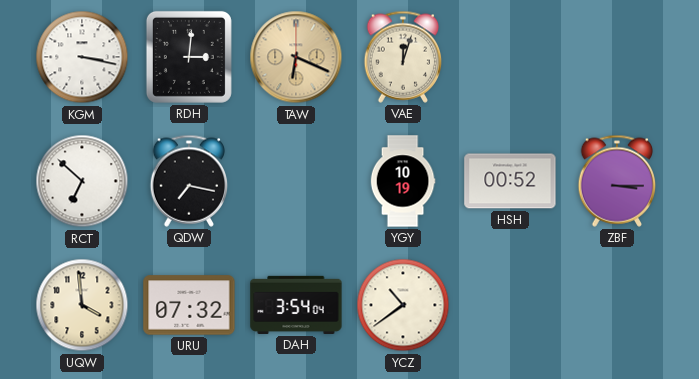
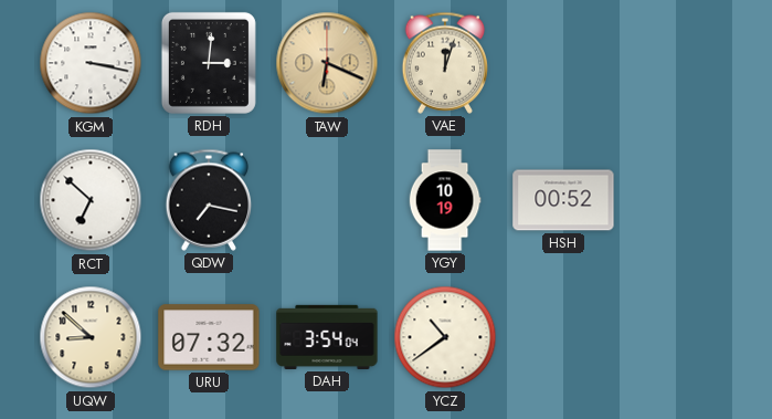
ZBF: 3:15 -> none (617, 181)
UQW: 3:59 -> 8:52 (91, 337)
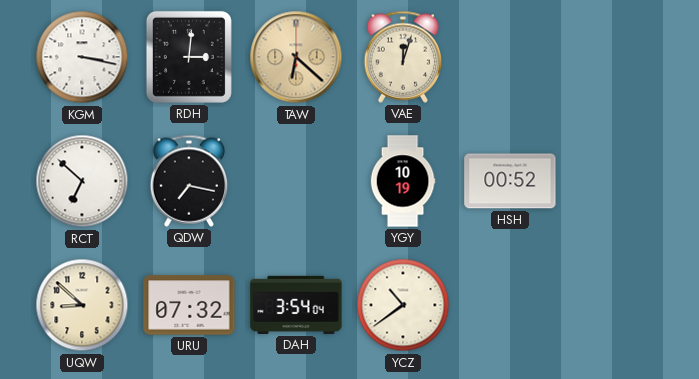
TAW: 6:19 -> 6:22 (296, 57)
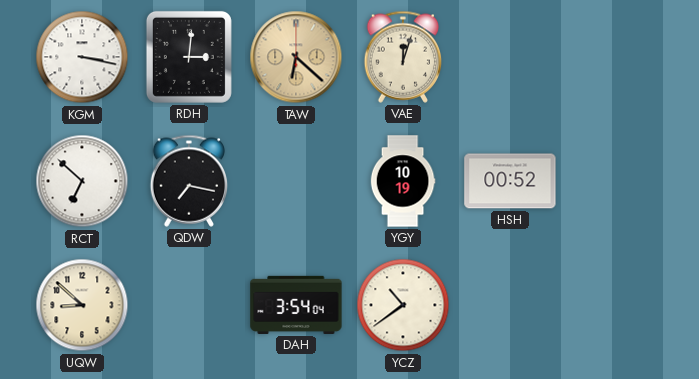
URU: 07:32 -> none (189, 305)
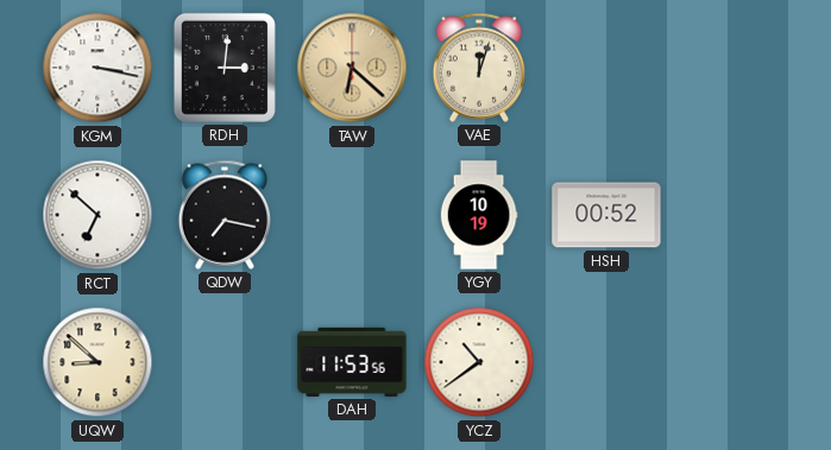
DAH: 3:54 -> 11:53 (352, 362)
